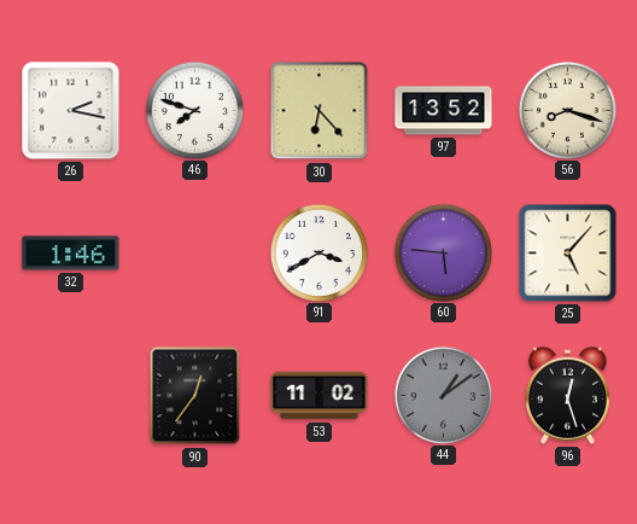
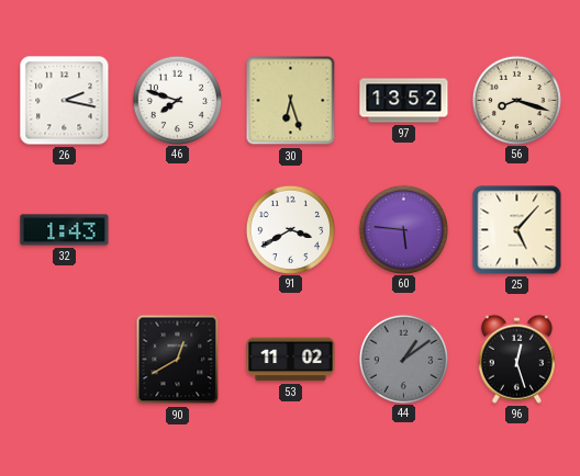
30: 6:23 -> 6:27 (291, 101)
32: 1:46 -> 1:43 (65, 230)
90: 12:36 -> 12:40 (178, 360)
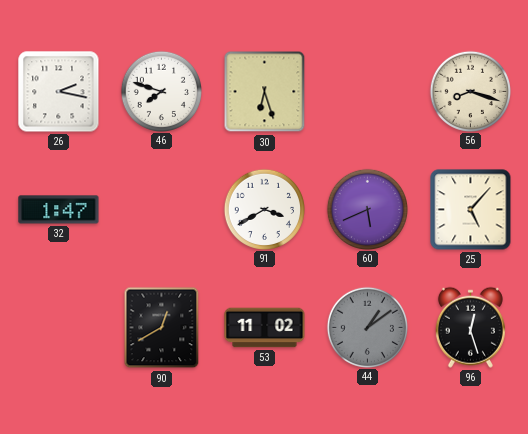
97: 13:52 -> none (404, 101)
32: 1:43 -> 1:47 (59, 210)
60: 5:46 -> 5:41 (367, 209)
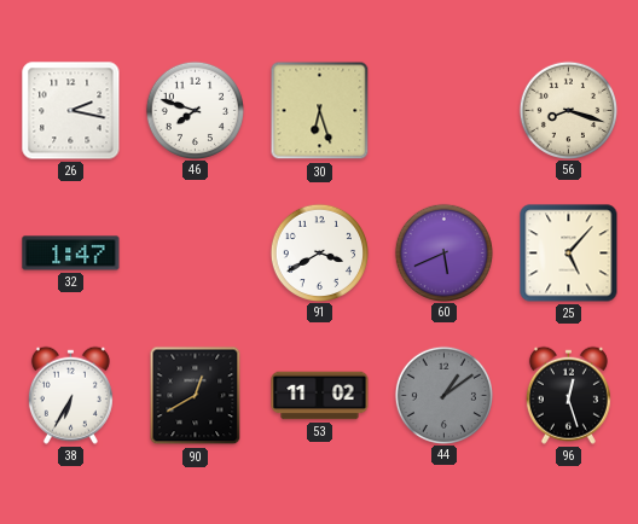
38: none -> 6:35 (70, 395)
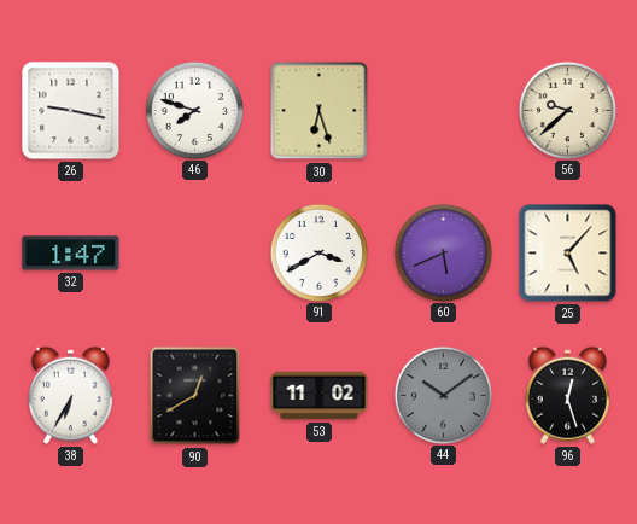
26: 2:17 -> 9:17 (71, 111)
56: 8:18 -> 9:38 (567, 110)
44: 1:09 -> 10:09 (443, 395)
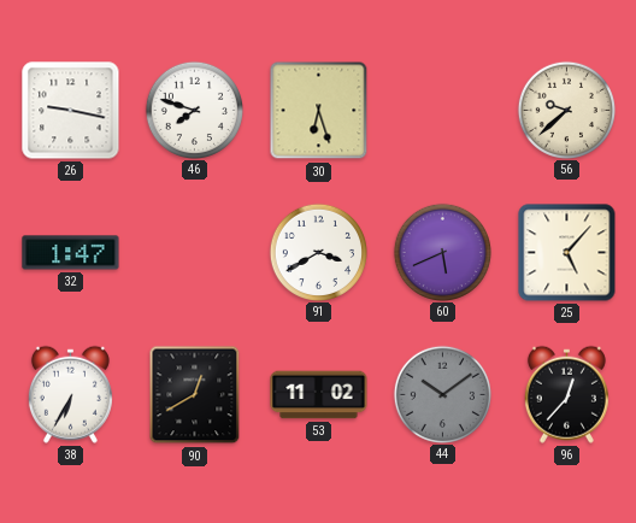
96: 12:27 -> 12:37 (566, 394)
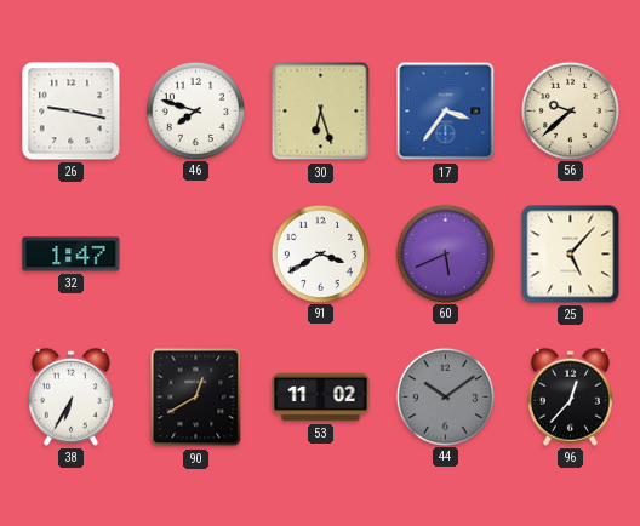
17: none -> 3:36 (446, 112)
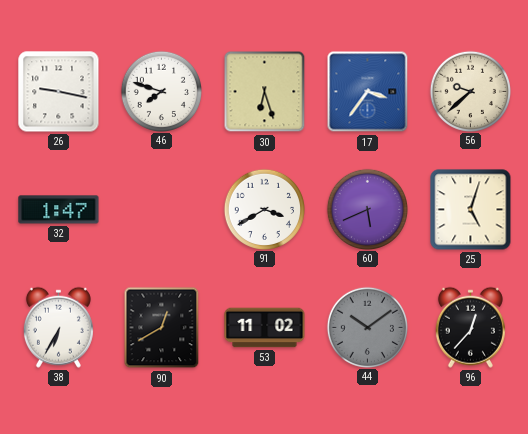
25: 5:07 -> 5:03 (471, 210)
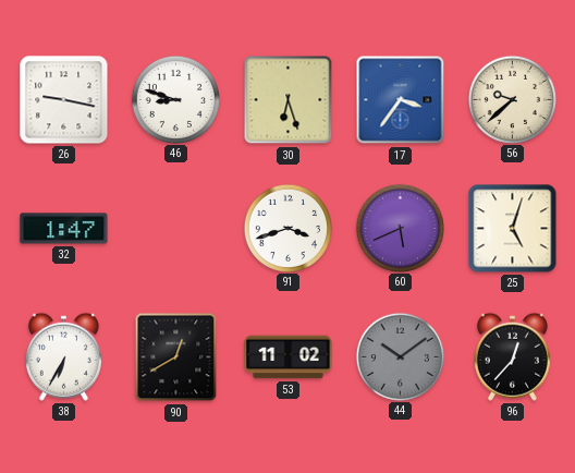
46: 7:48 -> 8:48 (175, 99)
91: 3:40 -> 3:42 (287, 228)
